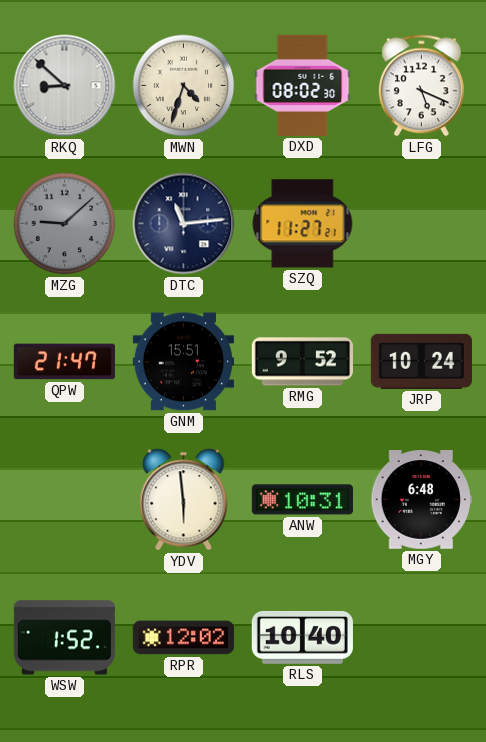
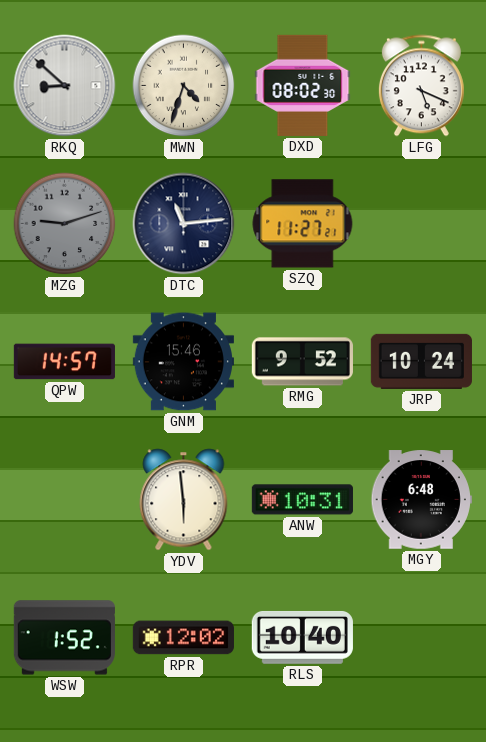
MZG: 9:08 -> 9:12 (65, 224)
QPW: 21:47 -> 14:57 (64, 362)
GNM: 15:51 -> 15:46 (183, 362)
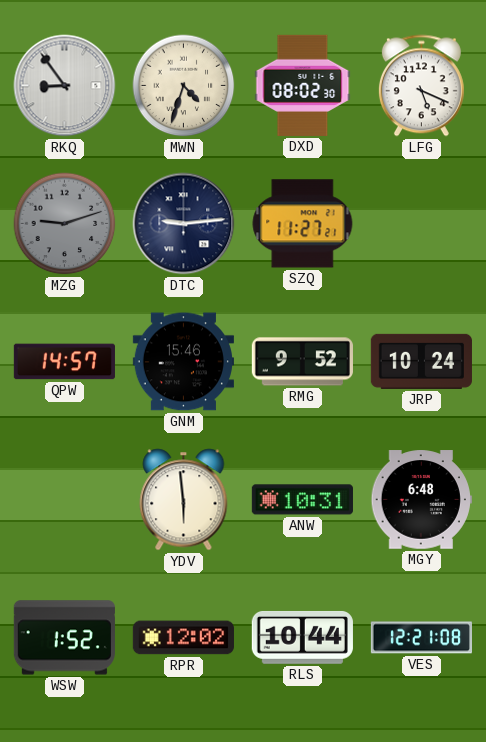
RKQ: 8:52 -> 8:54 (65, 86)
DTC: 11:14 -> 9:14 (184, 224)
RLS: 10:40 -> 10:44 (302, 637)
VES: none -> 12:21 (421, 638)
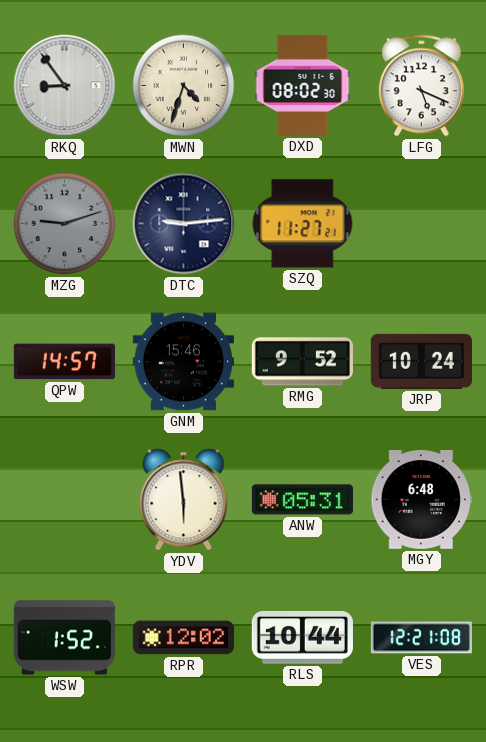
ANW: 10:31 -> 05:31 (302, 500)
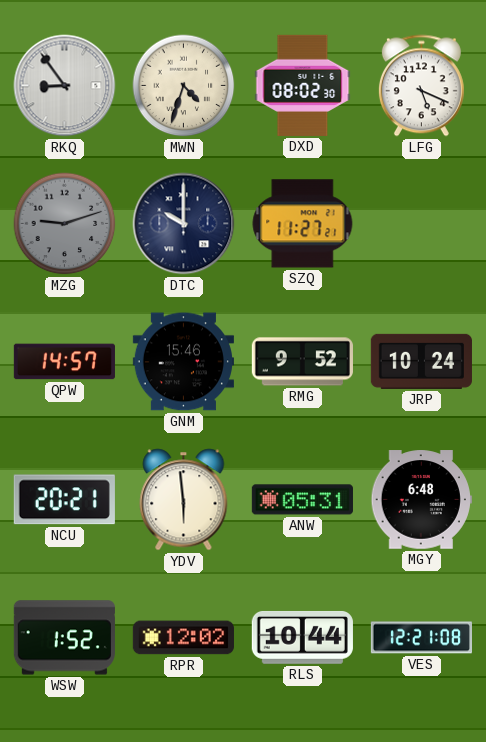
DTC: 9:14 -> 10:00 (184, 224)
NCU: none -> 20:21 (64, 500)
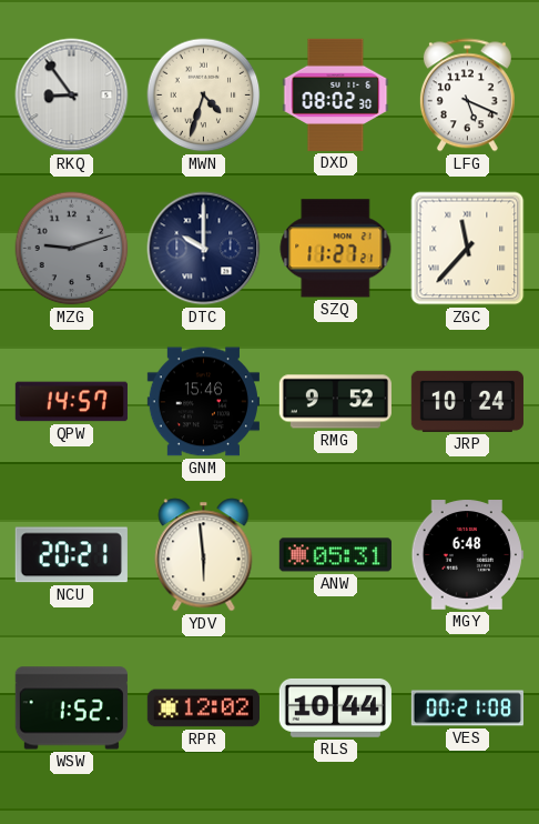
ZGC: none -> 11:37 (468, 249)
VES: 12:21 -> 00:21 (467, 709)
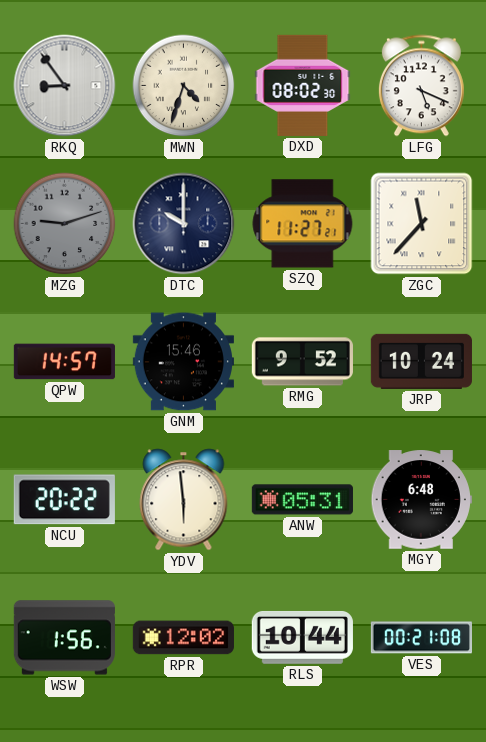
NCU: 20:21 -> 20:22 (64, 500)
WSW: 1:52 -> 1:56 (64, 638)
